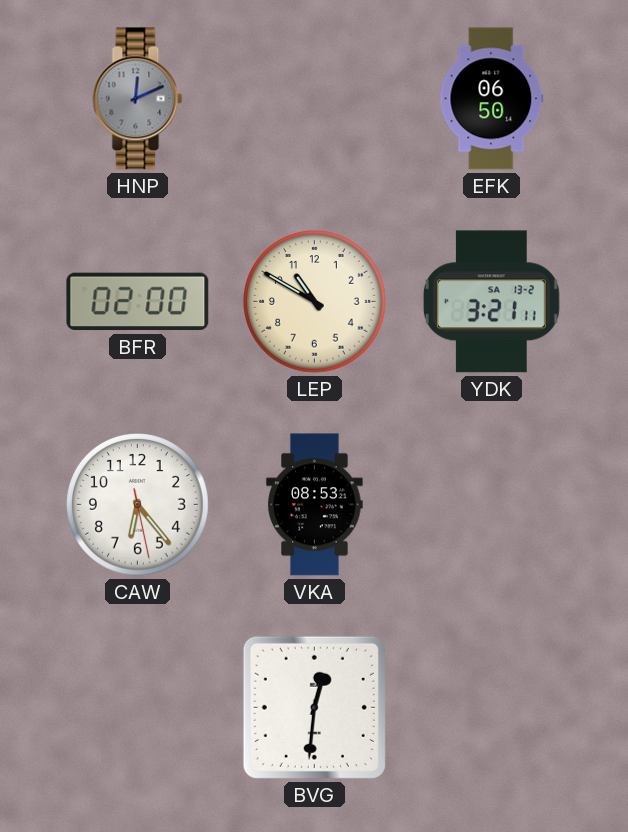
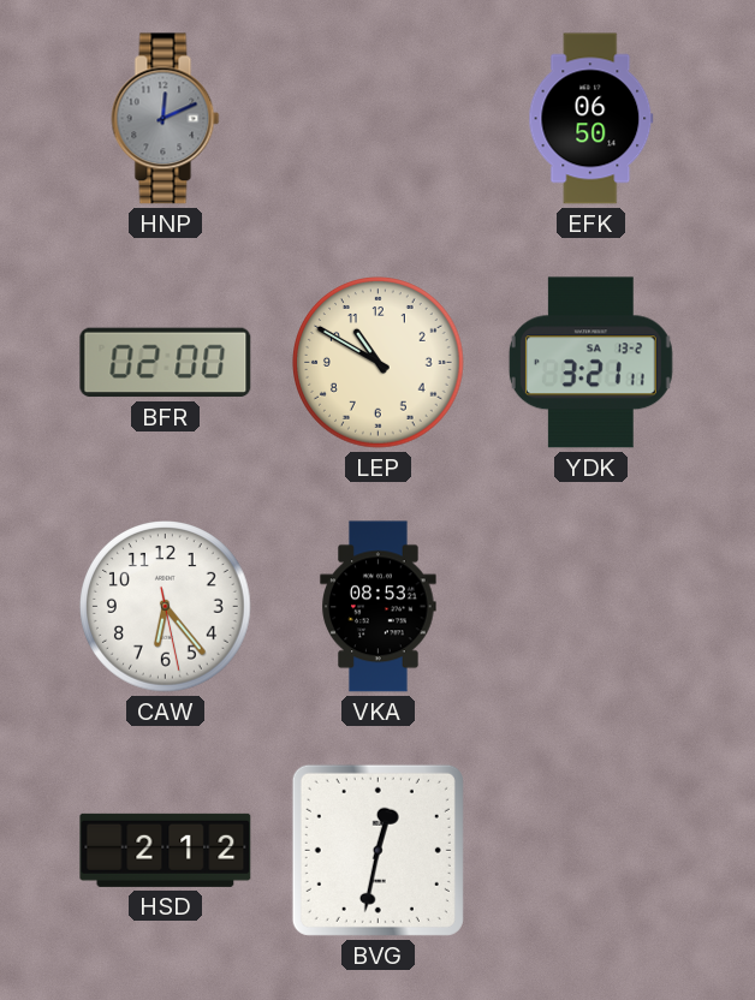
HSD: none -> 2:12 (166, 850)
BVG: 12:31 -> 12:32 (377, 850)
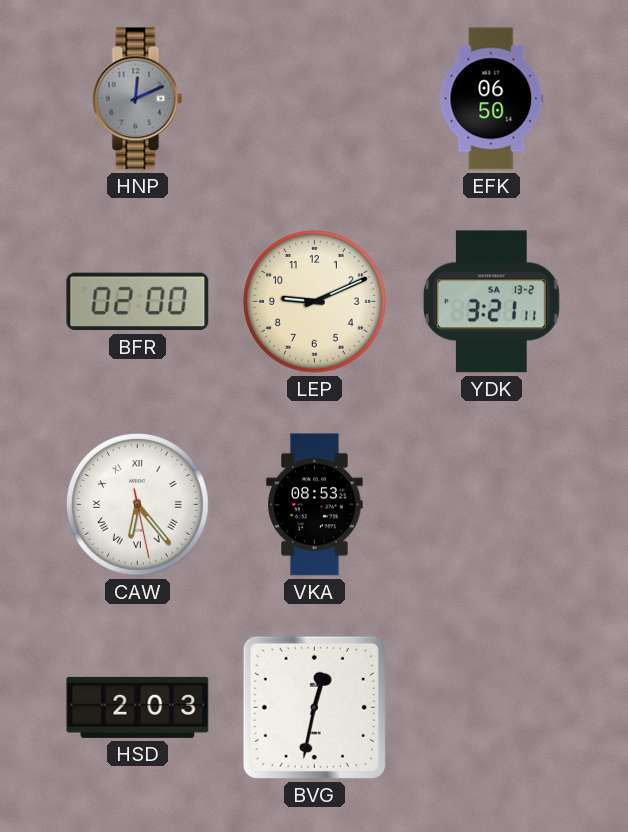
LEP: 10:50 -> 9:11 (315, 302)
CAW numerals: Arabic -> Roman (138, 505)
HSD: 2:12 -> 2:03 (138, 707)
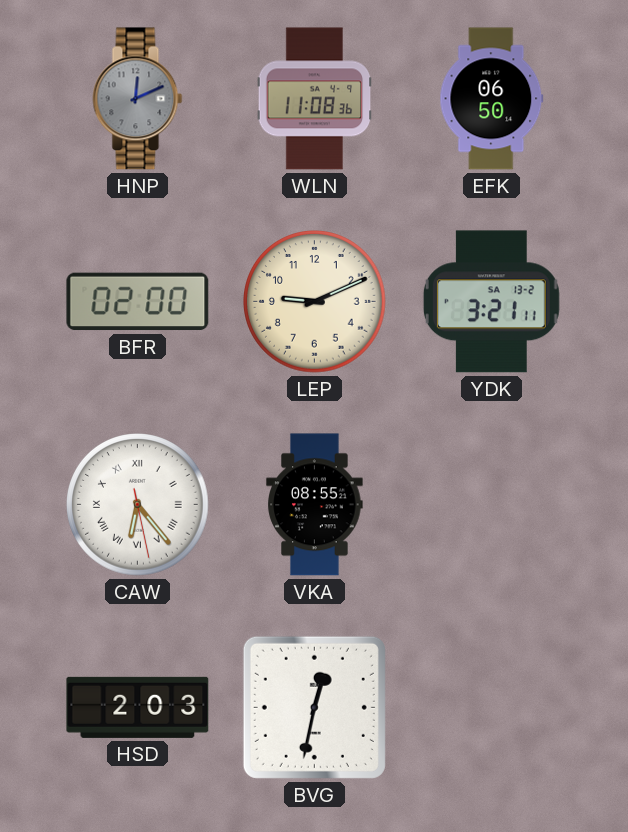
WLN: none -> 11:08 (315, 99)
VKA: 08:53 -> 08:55 (315, 505)
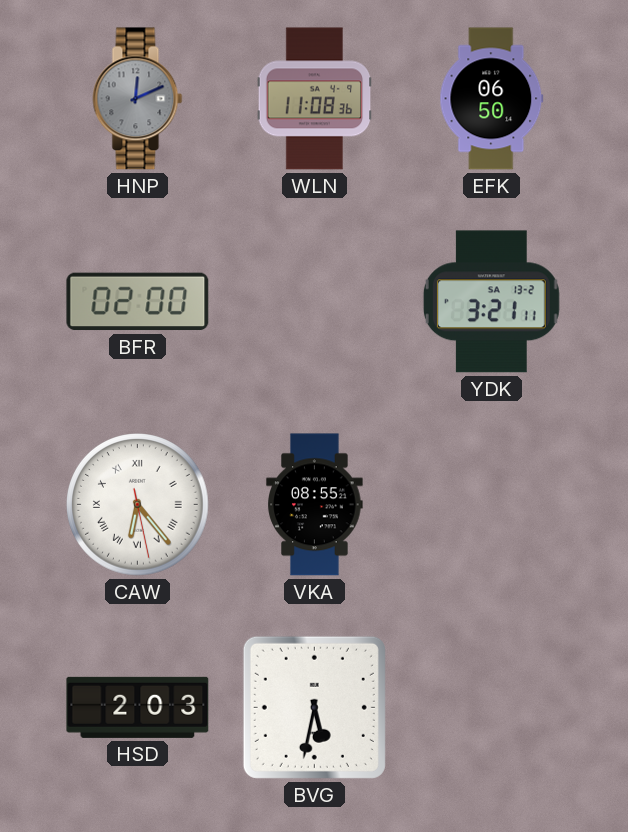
LEP: 9:11 -> none (315, 302)
BVG: 12:32 -> 5:32 (314, 707)
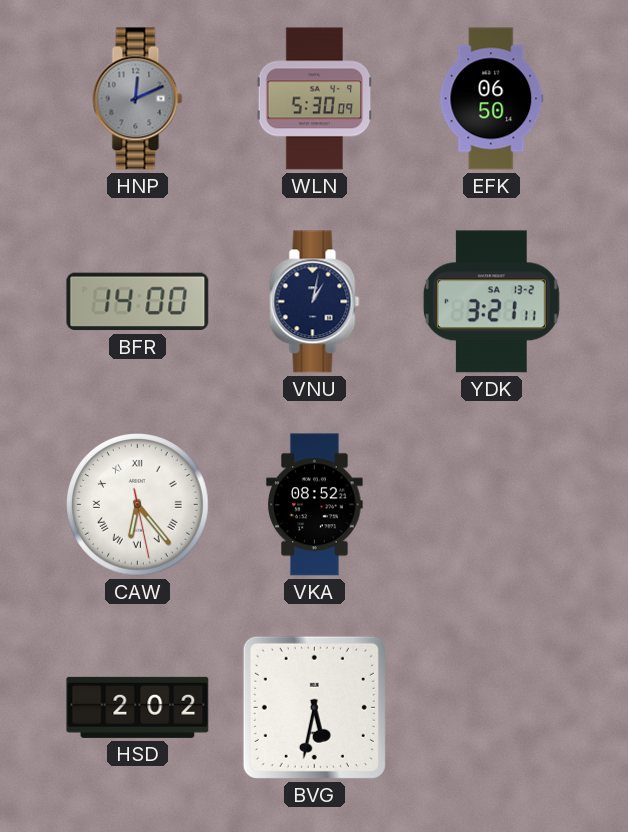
WLN: 11:08 -> 5:30 (315, 99)
BFR: 02:00 -> 14:00 (138, 302)
VNU: none -> 1:02 (315, 302)
VKA: 08:55 -> 08:52 (315, 505)
HSD: 2:03 -> 2:02 (138, 707)
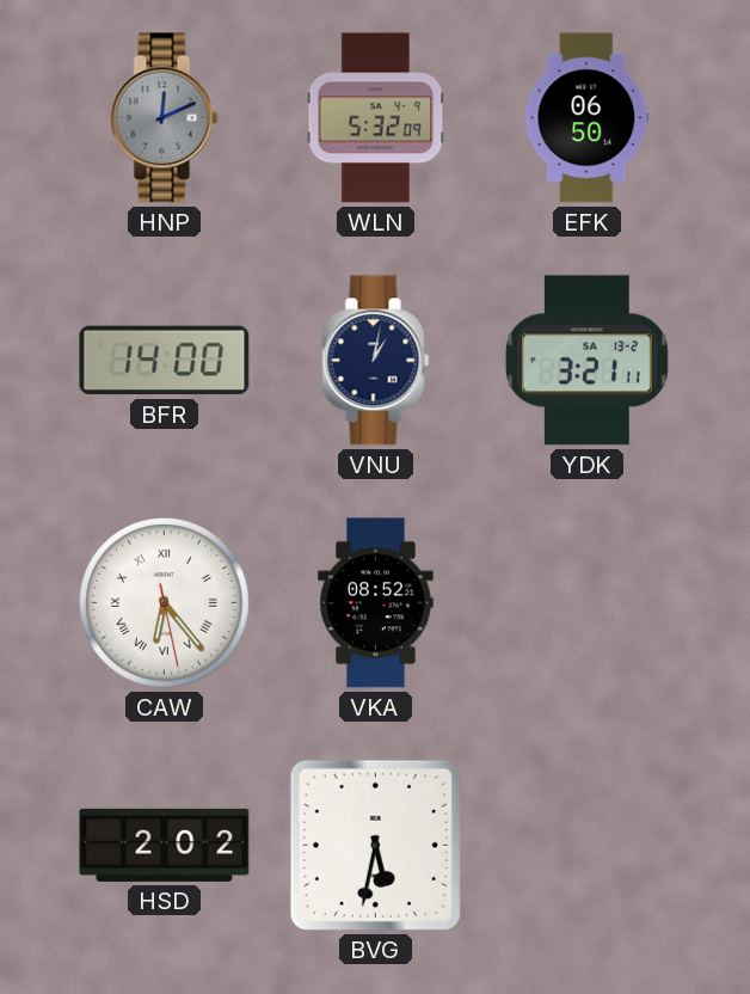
WLN: 5:30 -> 5:32 (376, 118)
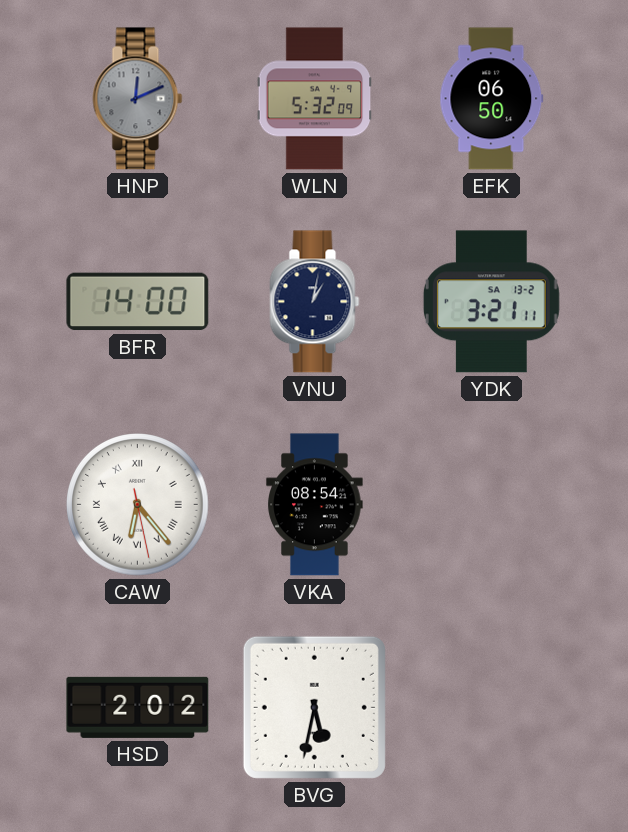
VKA: 08:52 -> 08:54 (315, 505)
